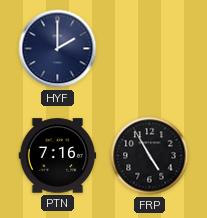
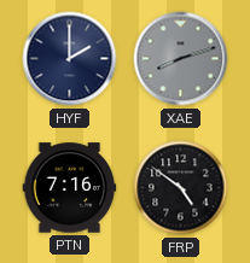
XAE: none -> 8:12 (181, 59)
FRP: 4:55 -> 4:51 (181, 188)
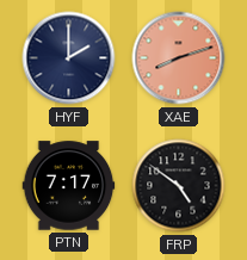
XAE dial: grey -> salmon (179, 58)
PTN: 7:16 -> 7:17 (69, 186)
